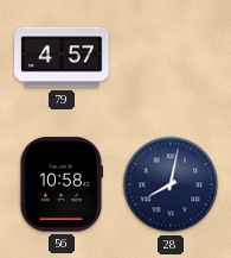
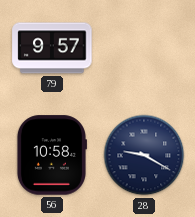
79: 4:57 -> 9:57 (52, 48)
28: 8:02 -> 9:20 (144, 155)
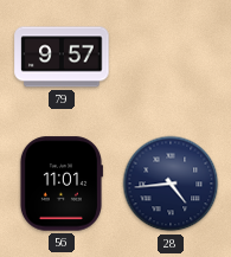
56: 10:58 -> 11:01 (60, 184)
28: 9:20 -> 4:44 (171, 184)
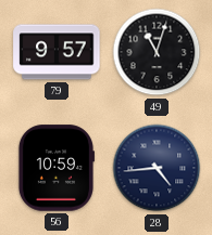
49: none -> 11:03 (157, 52)
56: 11:01 -> 10:59 (55, 168)
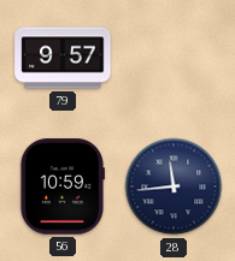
49: 11:03 -> none (157, 52)
28: 4:44 -> 11:44 (174, 186)
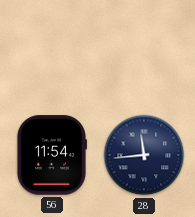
79: 9:57 -> none (63, 58)
56: 10:59 -> 11:54 (51, 155)
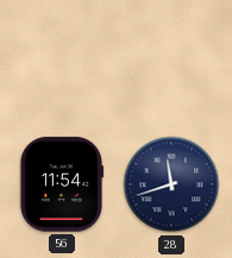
28: 11:44 -> 11:42 (171, 184)
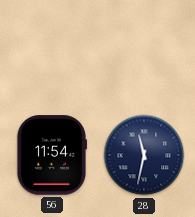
28: 11:42 -> 11:32 (144, 155)
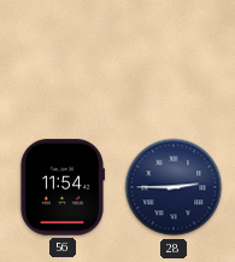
28: 11:32 -> 2:45 (174, 187)
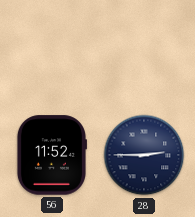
56: 11:54 -> 11:52 (51, 155)
